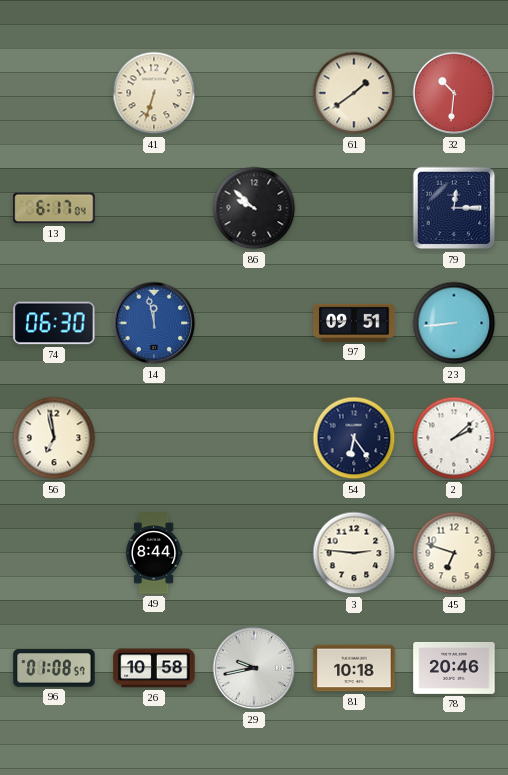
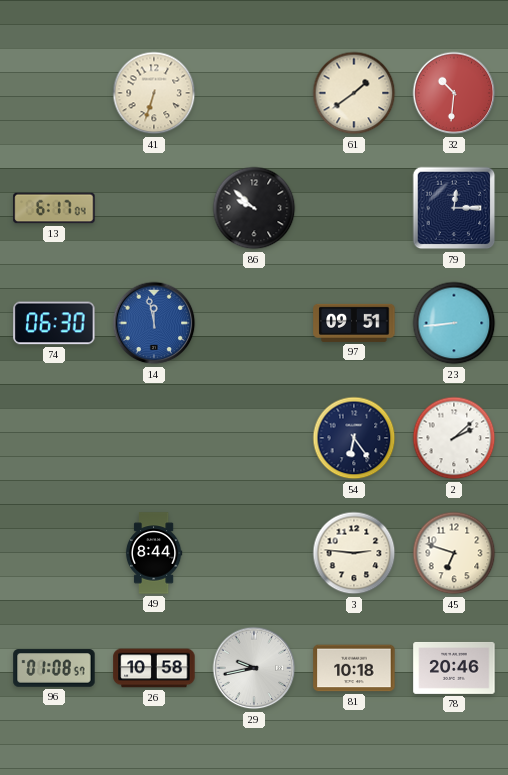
56: 6:58 -> none (54, 438)
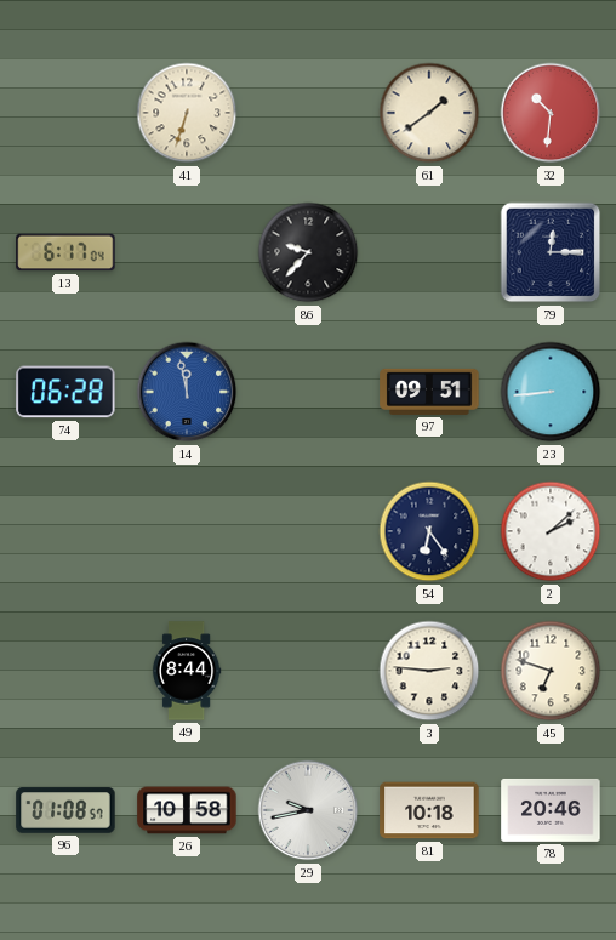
86: 9:52 -> 9:37 (308, 252)
74: 06:30 -> 06:28 (65, 392)
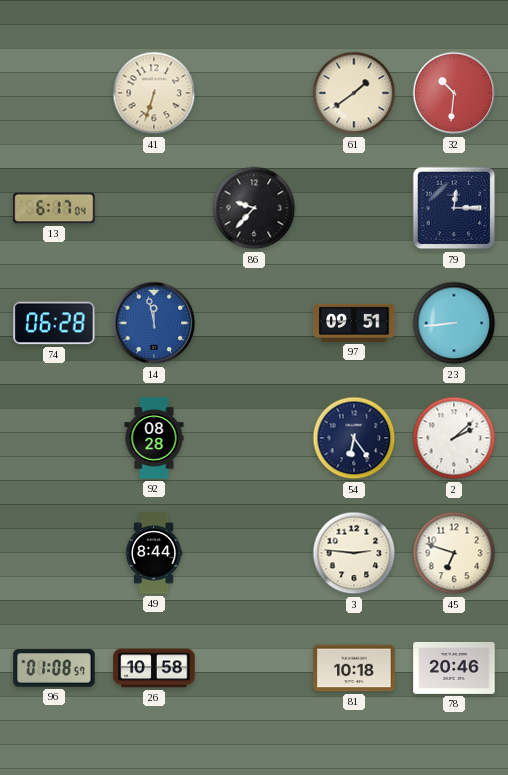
92: none -> 08:28 (154, 438)
29: 9:43 -> none (308, 810)
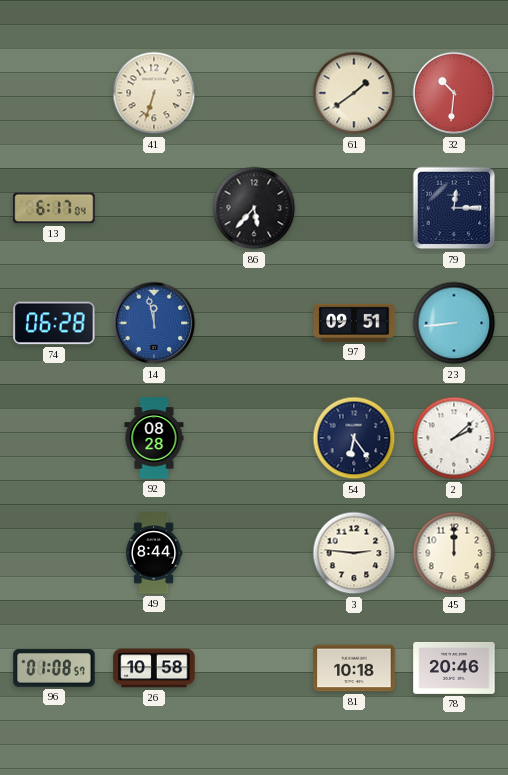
86: 9:37 -> 5:37 (254, 208)
45: 6:48 -> 12:00 (454, 553)
